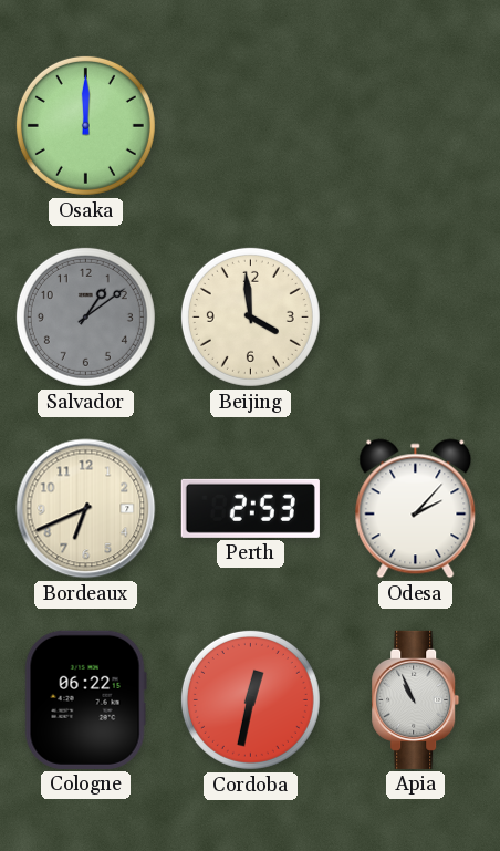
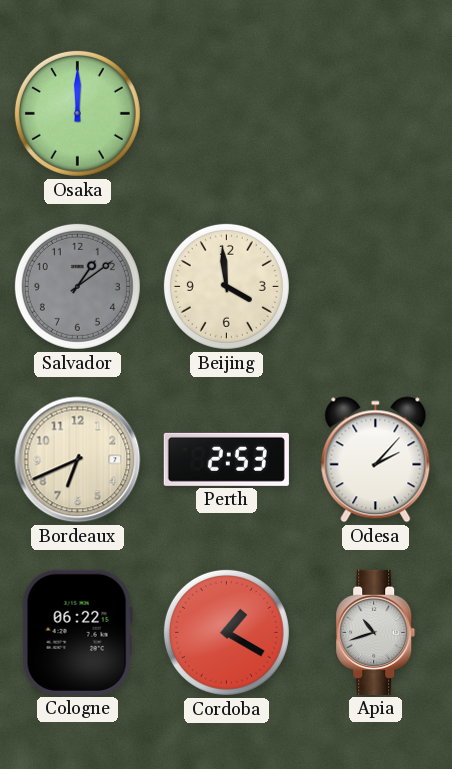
Cordoba: 12:32 -> 1:20 (226, 632)
Apia: 10:56 -> 10:42 (376, 632)
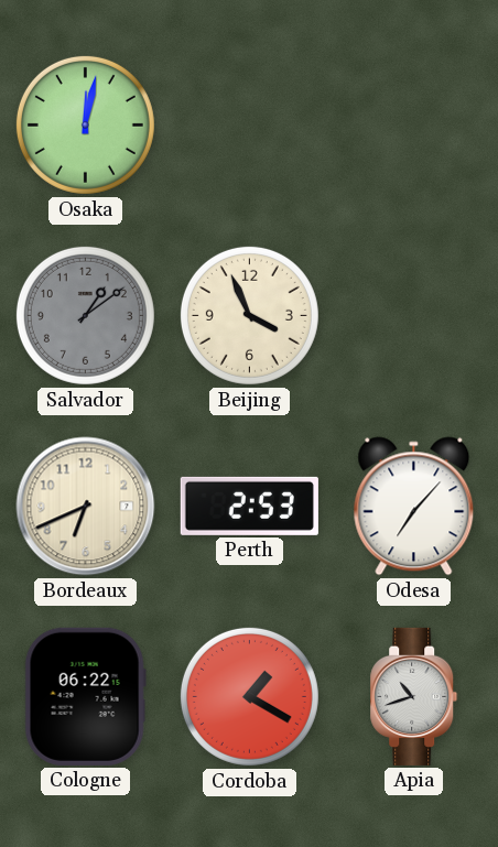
Osaka: 12:00 -> 12:02 (85, 124)
Beijing: 3:59 -> 3:56 (249, 315)
Odesa: 2:07 -> 7:07 (414, 507)
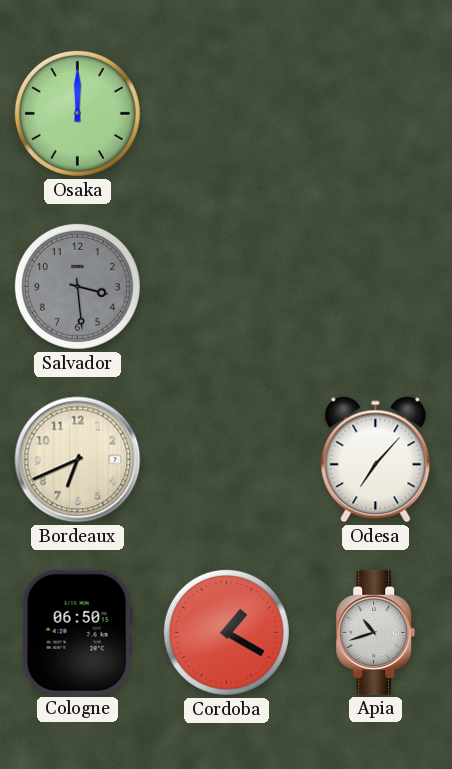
Osaka: 12:02 -> 12:00 (77, 113)
Salvador: 1:09 -> 3:29 (77, 286)
Beijing: 3:56 -> none (249, 315)
Perth: 2:53 -> none (249, 506)
Cologne: 06:22 -> 06:50 (77, 632)
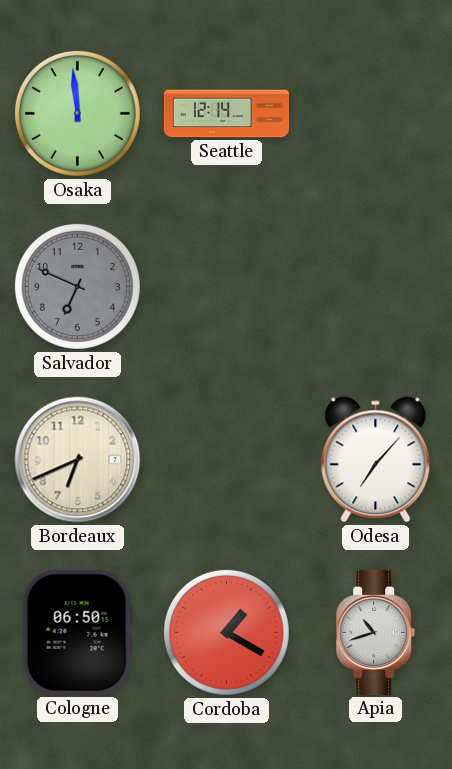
Osaka: 12:00 -> 11:59 (77, 113)
Seattle: none -> 12:14 (226, 114)
Salvador: 3:29 -> 6:49 (77, 286)
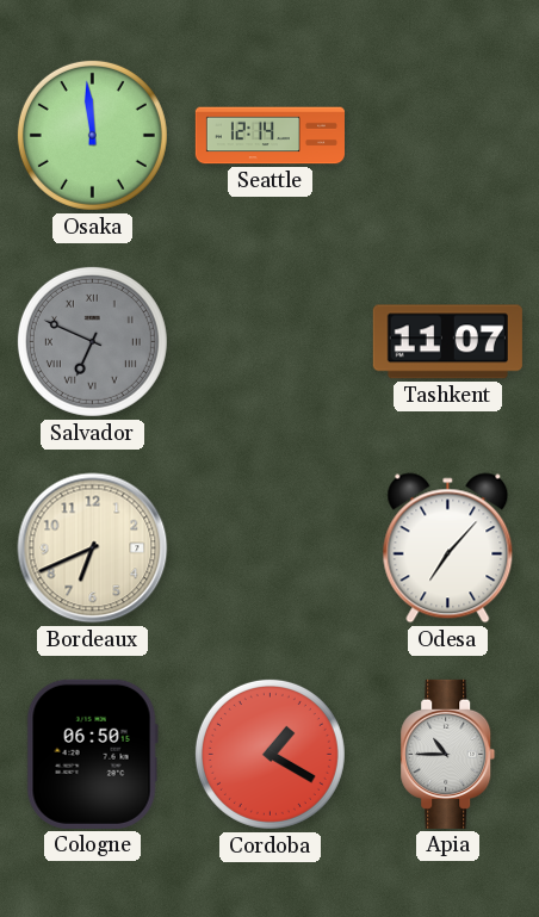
Salvador numerals: Arabic -> Roman (92, 341)
Tashkent: none -> 11:07 (447, 342)
Apia: 10:42 -> 10:45 (448, 754)
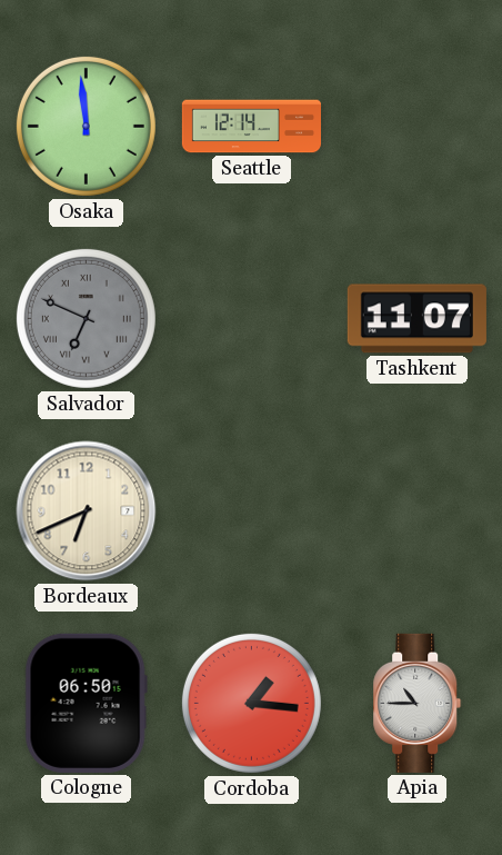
Odesa: 7:07 -> none (448, 549)
Cordoba: 1:20 -> 1:16 (251, 703)
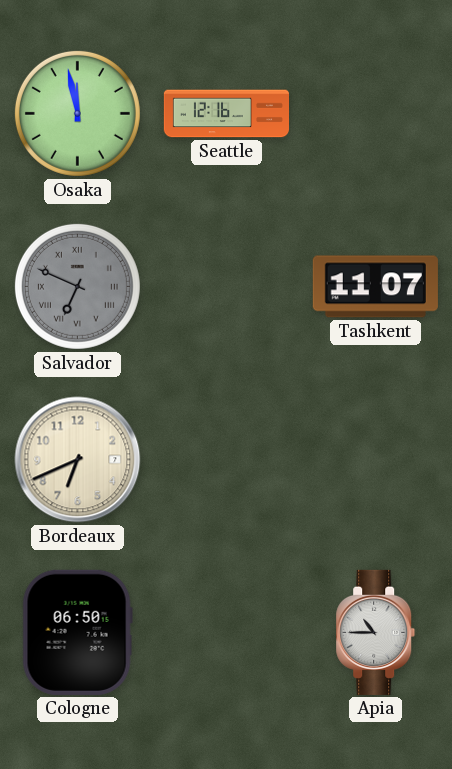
Osaka: 11:59 -> 11:58 (77, 113)
Seattle: 12:14 -> 12:16 (226, 114)
Cordoba: 1:16 -> none (251, 703)
